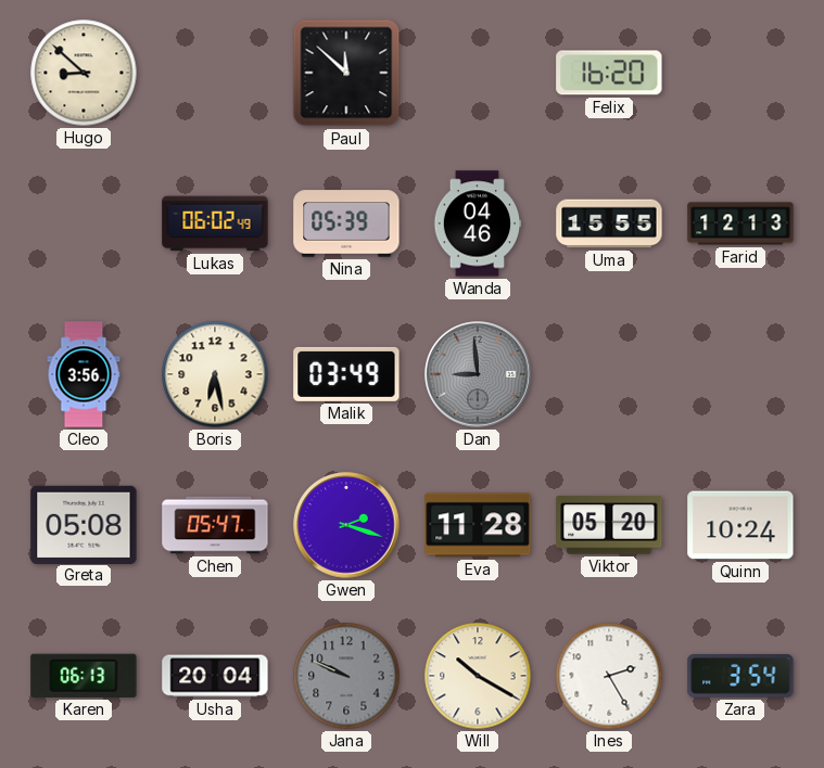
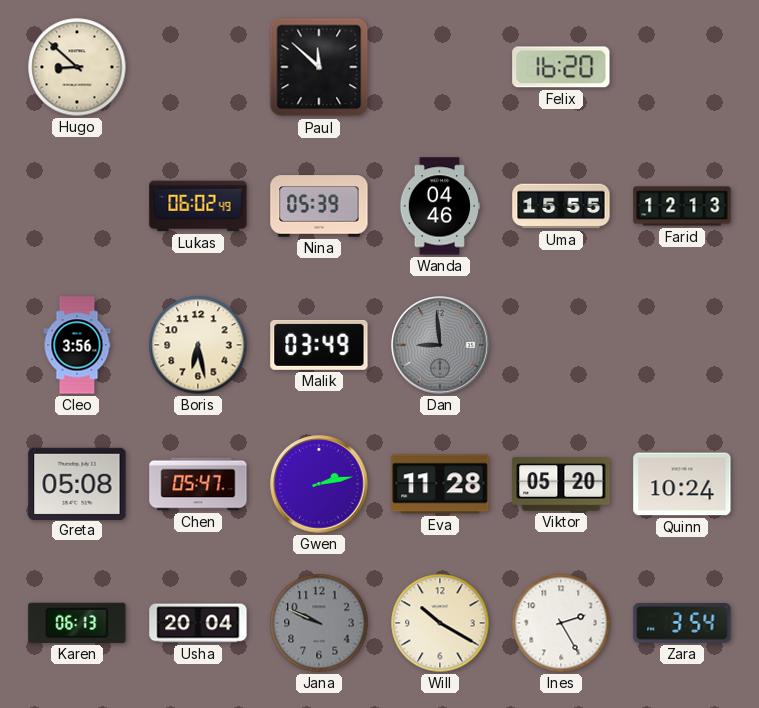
Gwen: 2:18 -> 2:13 (319, 484)
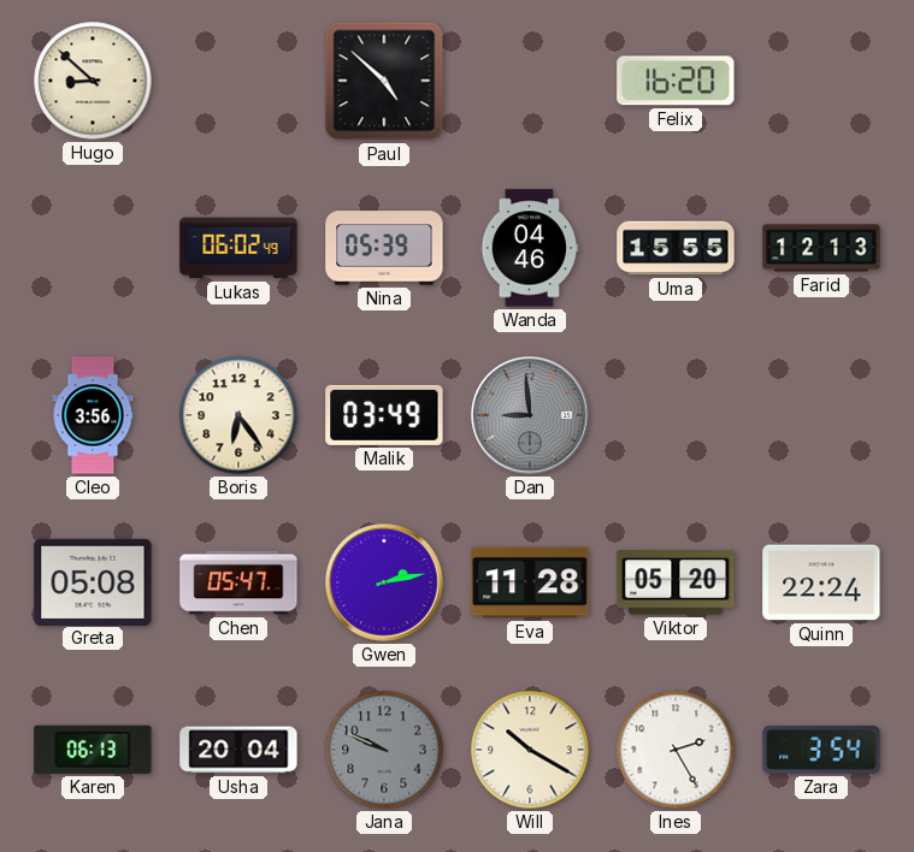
Paul: 11:52 -> 4:52 (384, 81)
Boris: 6:28 -> 6:24 (238, 415)
Quinn: 10:24 -> 22:24 (821, 582)
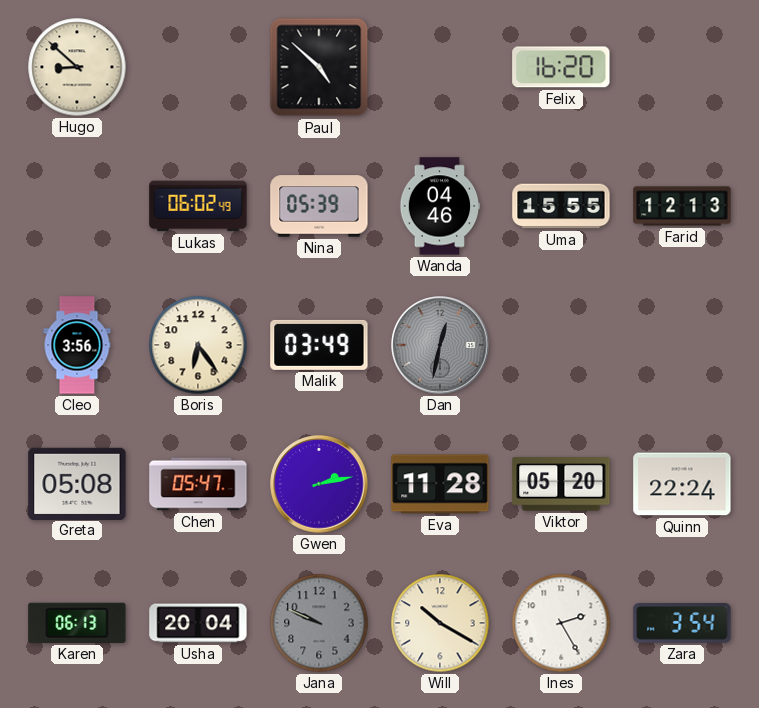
Dan: 8:59 -> 12:32 (440, 345)
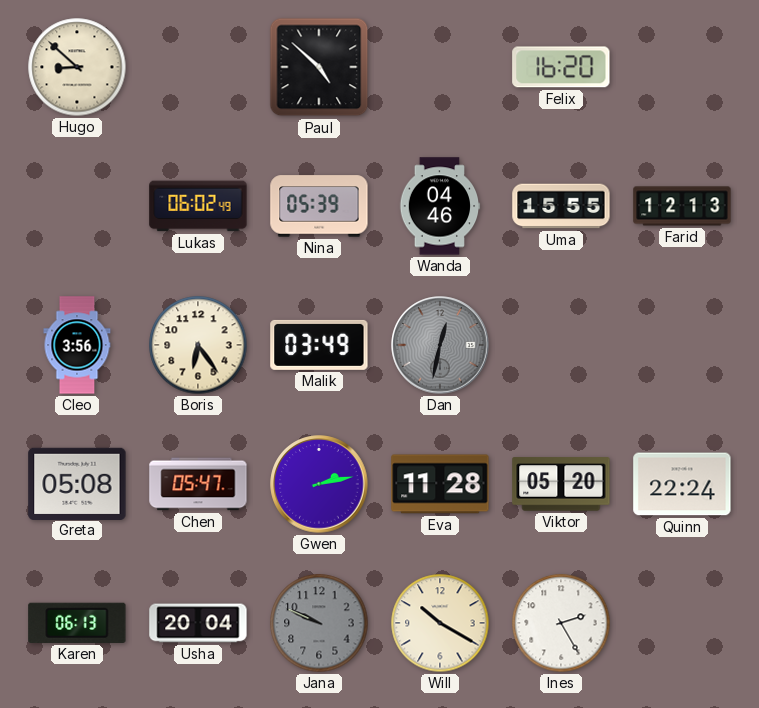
Zara: 3:54 -> none (682, 624)
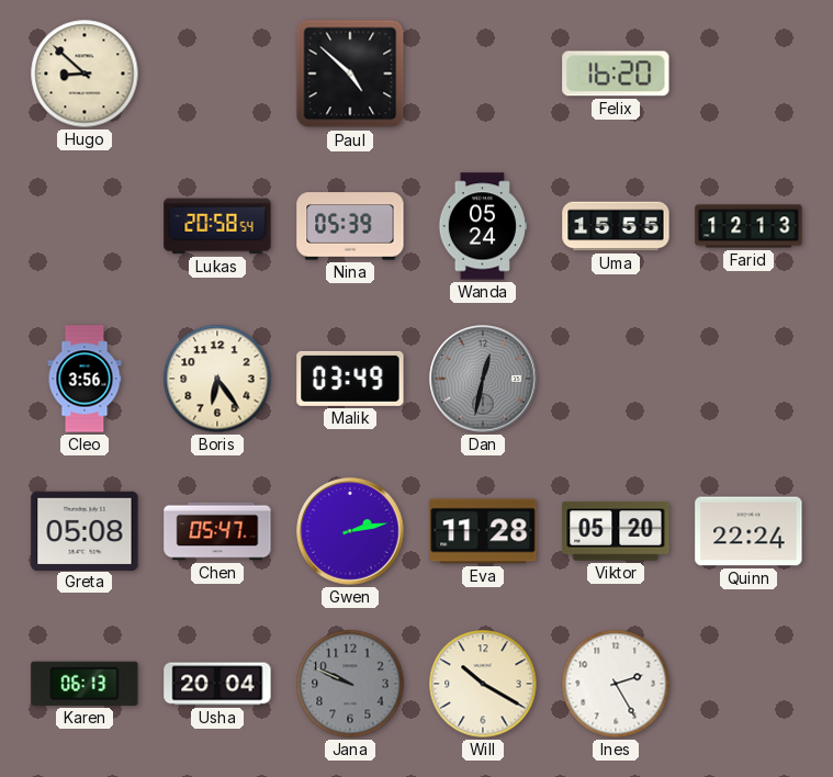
Lukas: 06:02 -> 20:58 (217, 226)
Wanda: 04:46 -> 05:24 (483, 226)
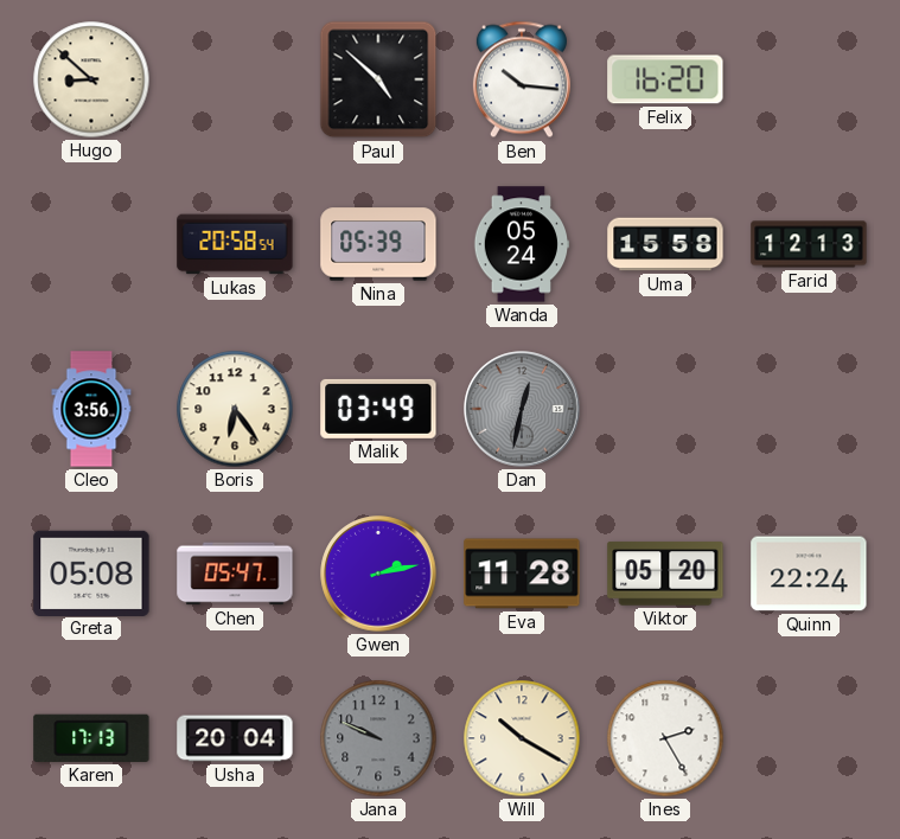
Ben: none -> 10:16 (522, 79)
Uma: 15:55 -> 15:58 (665, 244)
Karen: 06:13 -> 17:13 (91, 738)
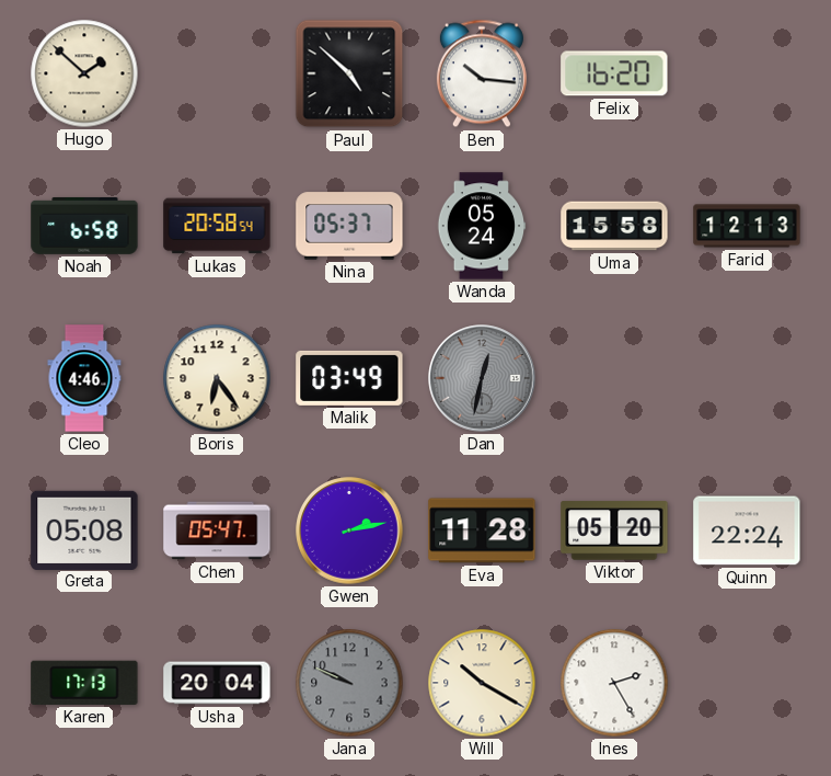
Hugo: 8:52 -> 1:52 (84, 73)
Noah: none -> 6:58 (84, 226)
Nina: 05:39 -> 05:37 (349, 226)
Cleo: 3:56 -> 4:46 (84, 378)
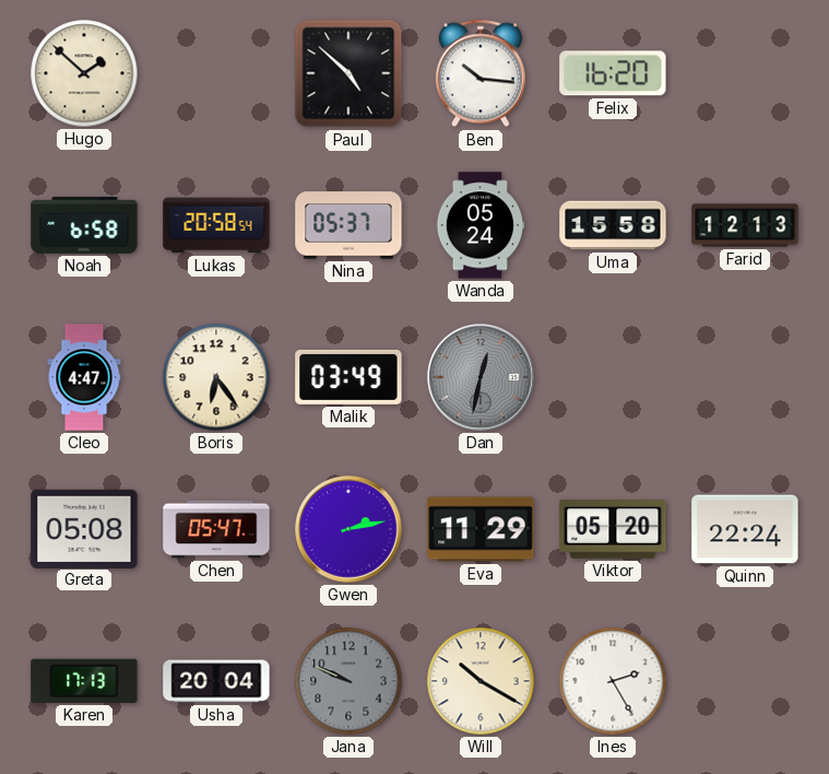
Cleo: 4:46 -> 4:47 (84, 377)
Eva: 11:28 -> 11:29 (481, 529)
